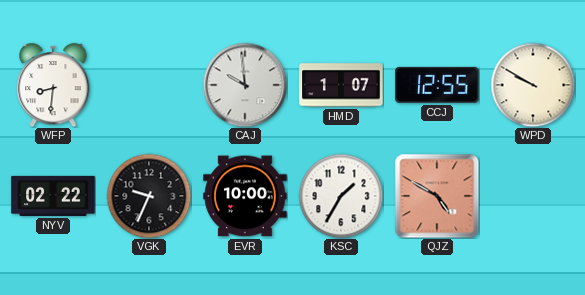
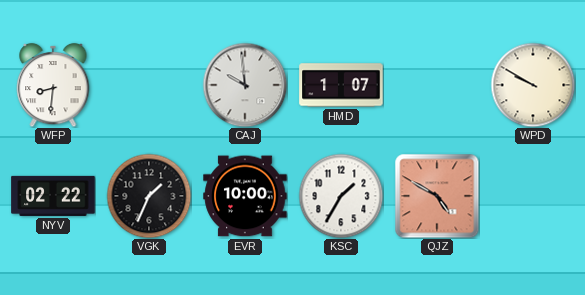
CCJ: 12:55 -> none (437, 85)
VGK: 9:34 -> 1:34 (149, 196)
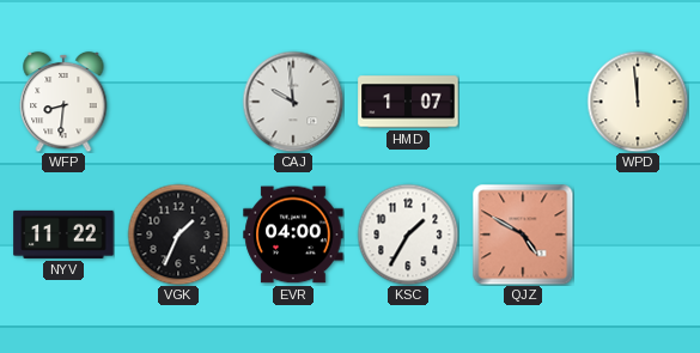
WPD: 9:50 -> 11:59 (638, 102)
NYV: 02:22 -> 11:22 (63, 235)
EVR: 10:00 -> 04:00 (293, 235)
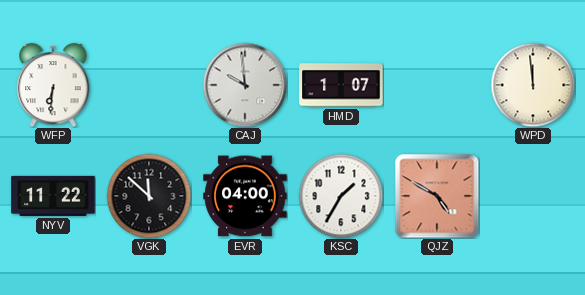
WFP: 8:31 -> 6:31 (53, 85)
VGK: 1:34 -> 11:52 (149, 196)
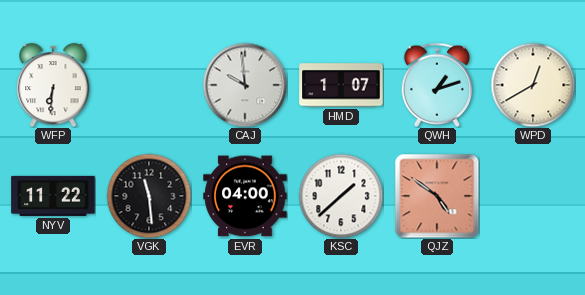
QWH: none -> 1:12 (437, 84)
WPD: 11:59 -> 12:40 (533, 85)
VGK: 11:52 -> 11:29 (149, 196)
KSC: 1:35 -> 1:38 (341, 196)
QJZ: 4:50 -> 4:51 (437, 196)
